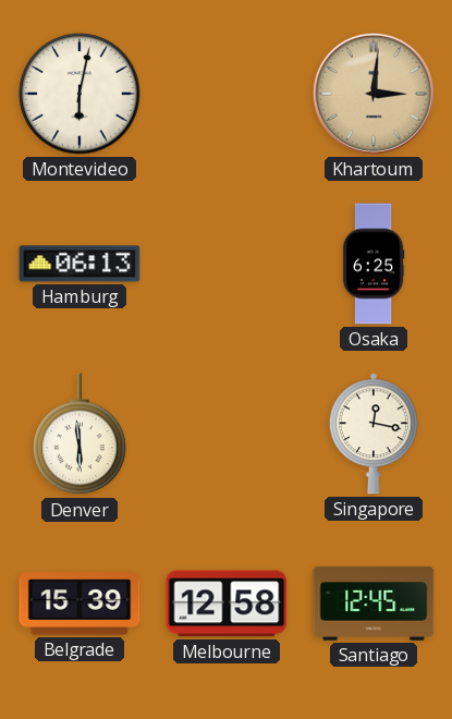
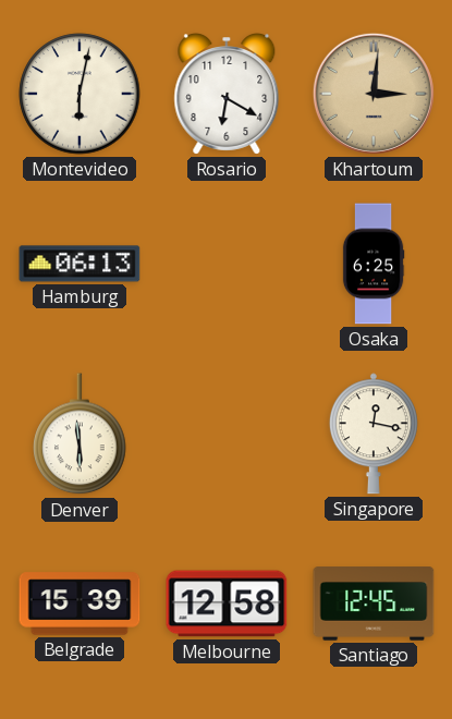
Rosario: none -> 6:20 (227, 95)
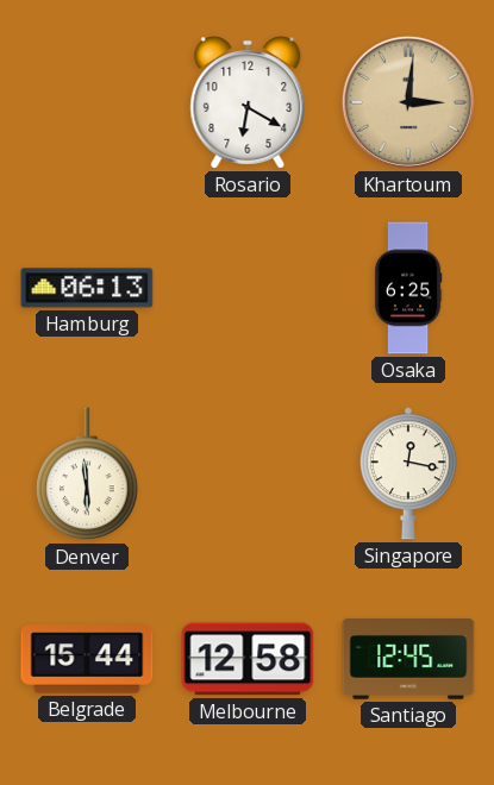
Montevideo: 6:02 -> none (80, 94)
Belgrade: 15:39 -> 15:44 (87, 659)
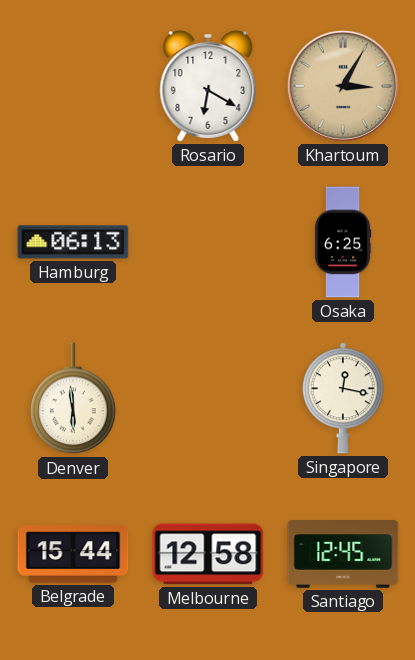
Khartoum: 3:01 -> 3:05 (343, 86)
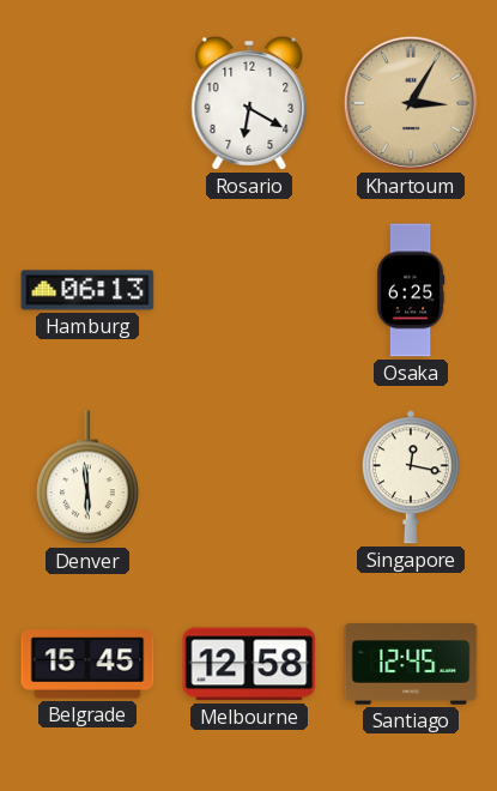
Belgrade: 15:44 -> 15:45 (87, 664)
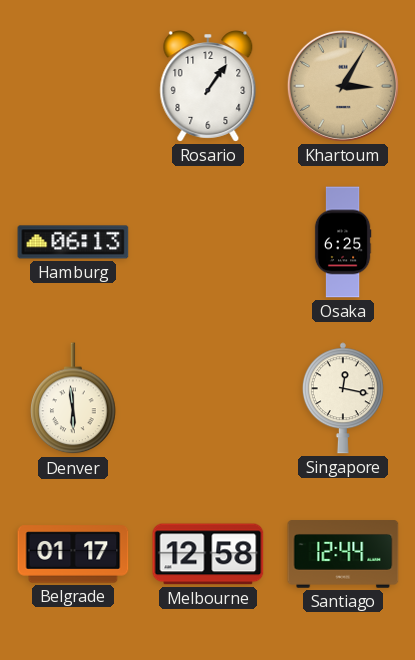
Rosario: 6:20 -> 1:06 (208, 87)
Belgrade: 15:45 -> 01:17 (73, 554)
Santiago: 12:45 -> 12:44 (343, 554)
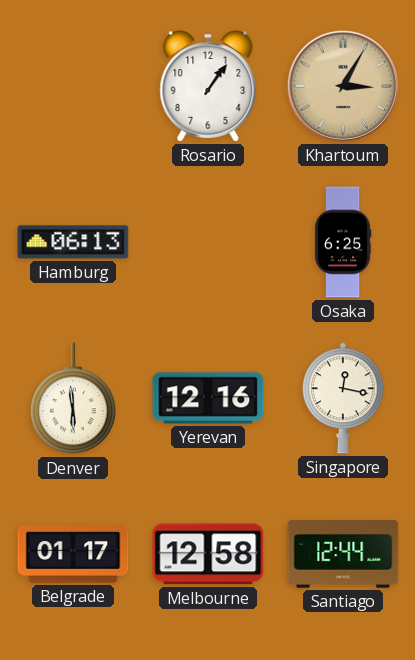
Yerevan: none -> 12:16 (208, 398)
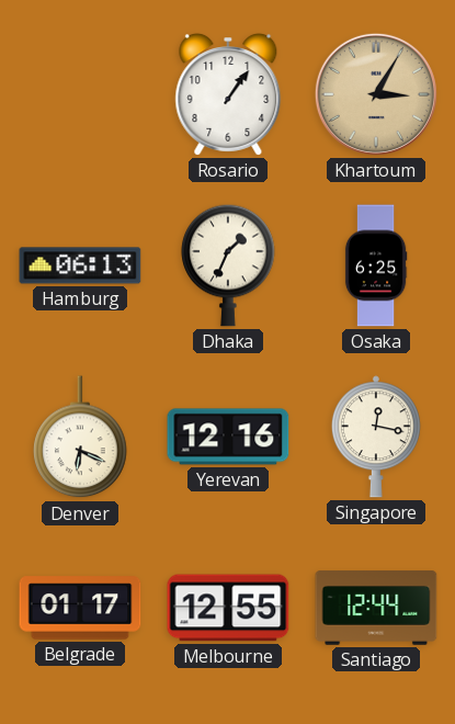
Dhaka: none -> 1:34 (228, 265)
Denver: 5:59 -> 6:19 (80, 438)
Melbourne: 12:58 -> 12:55 (228, 608)
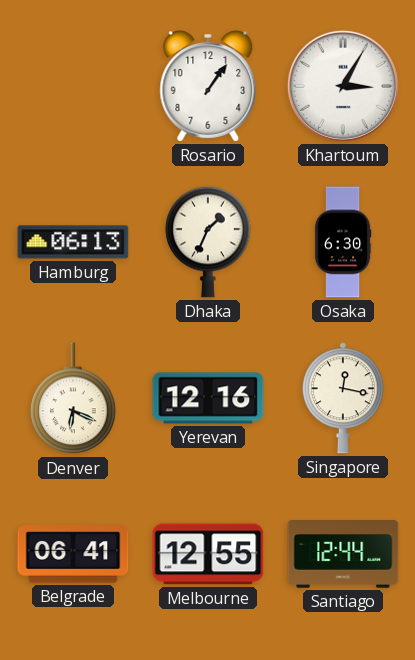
Khartoum dial: champagne -> white (343, 86)
Osaka: 6:25 -> 6:30 (343, 242)
Belgrade: 01:17 -> 06:41 (73, 554)
